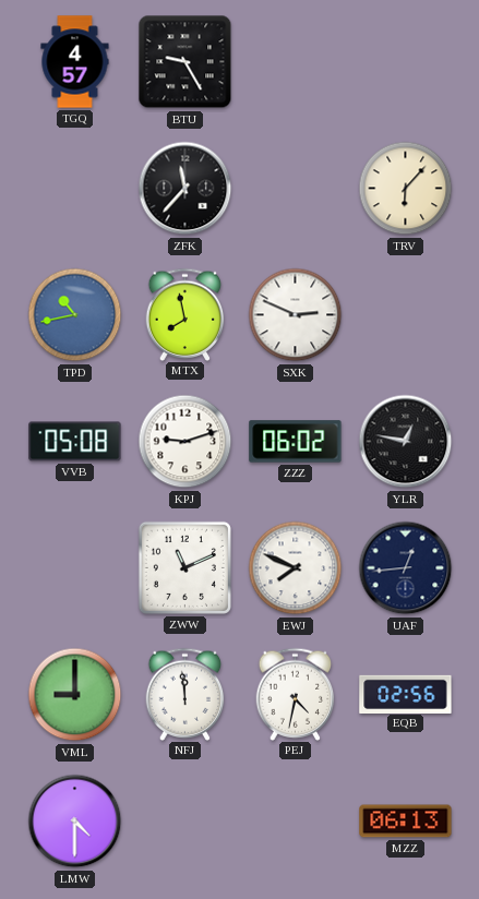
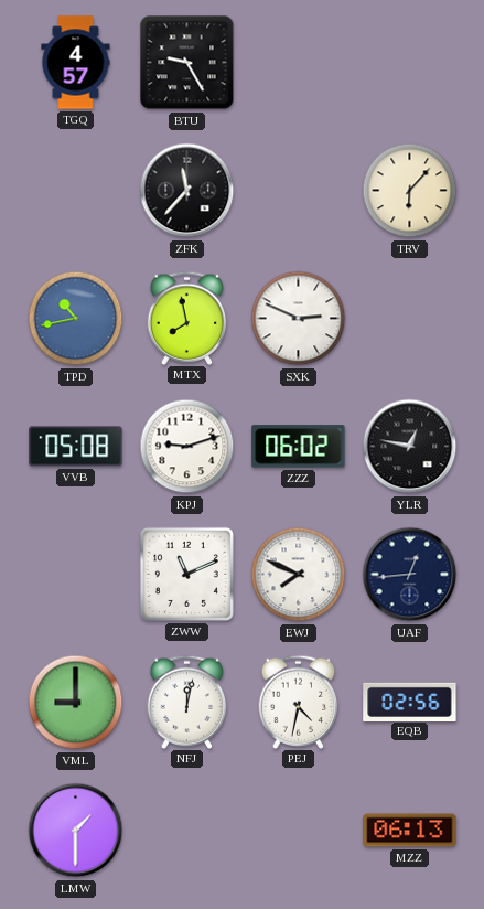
NFJ: 11:59 -> 12:02 (187, 702)
LMW: 4:30 -> 1:30 (76, 831)
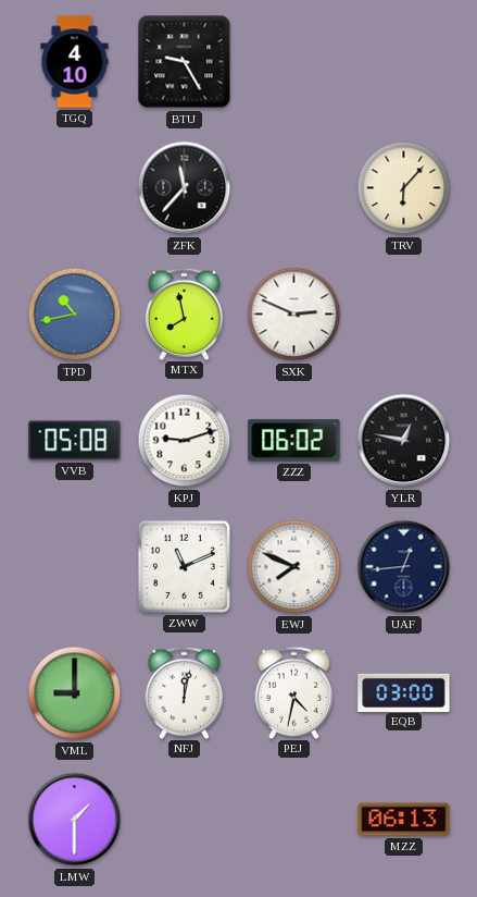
TGQ: 4:57 -> 4:10 (75, 62)
EQB: 02:56 -> 03:00 (404, 692)
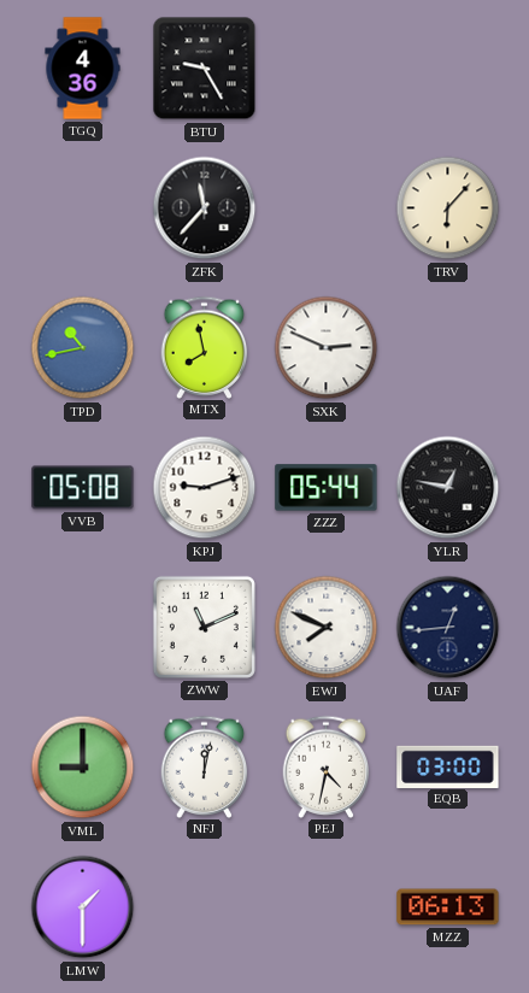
TGQ: 4:10 -> 4:36 (83, 69)
ZZZ: 06:02 -> 05:44 (327, 488)
